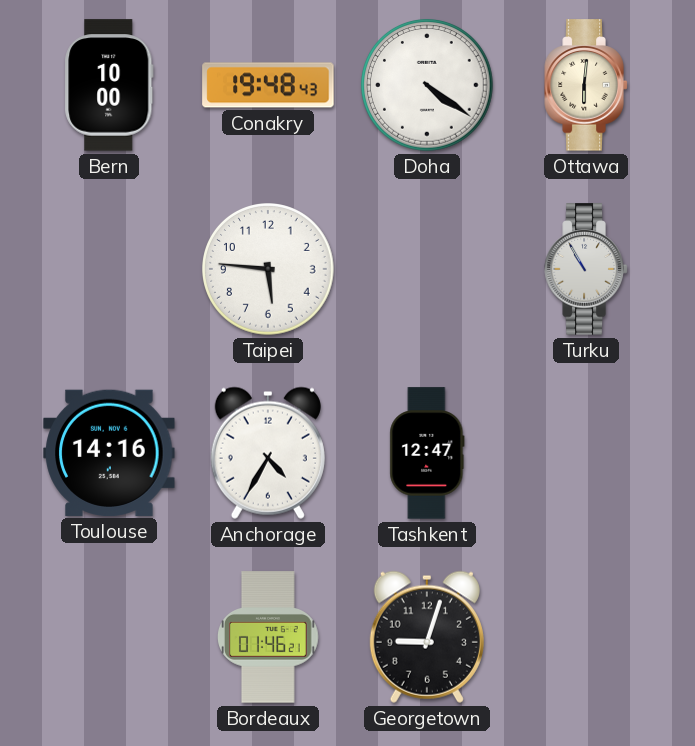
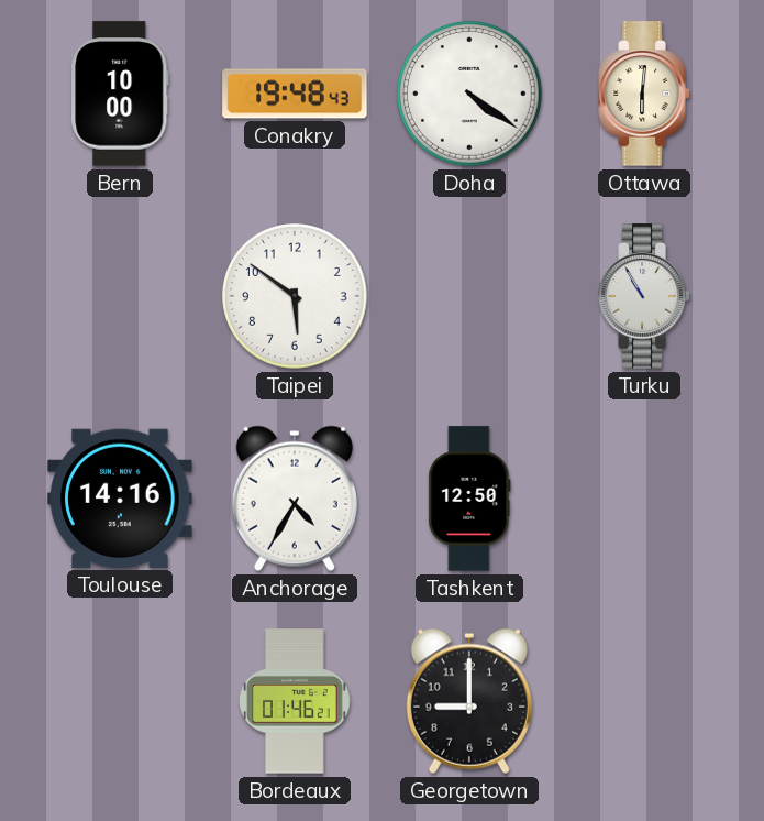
Taipei: 5:46 -> 5:51 (296, 297)
Tashkent: 12:47 -> 12:50 (469, 499)
Georgetown: 9:03 -> 9:00 (469, 701)
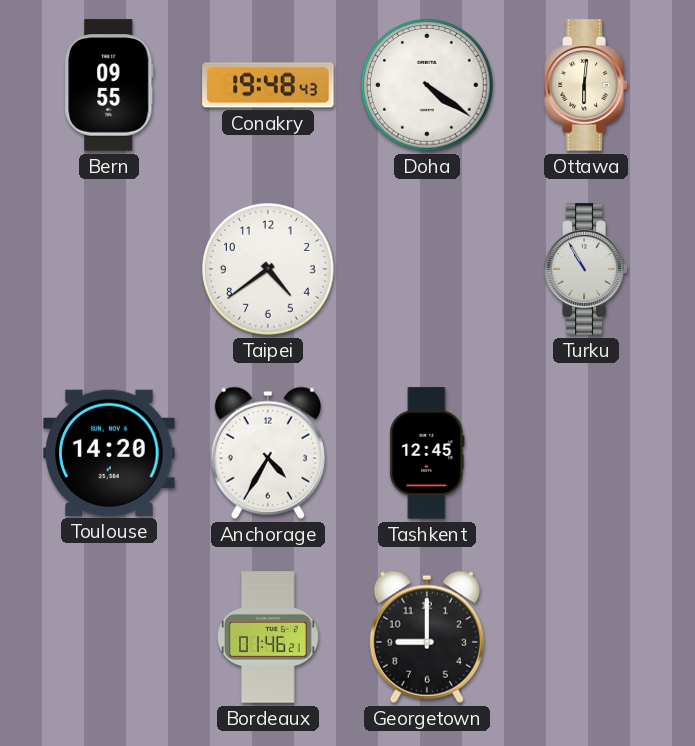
Bern: 10:00 -> 09:55 (109, 85)
Taipei: 5:51 -> 4:39 (269, 270)
Toulouse: 14:16 -> 14:20 (109, 453)
Tashkent: 12:50 -> 12:45 (427, 453)
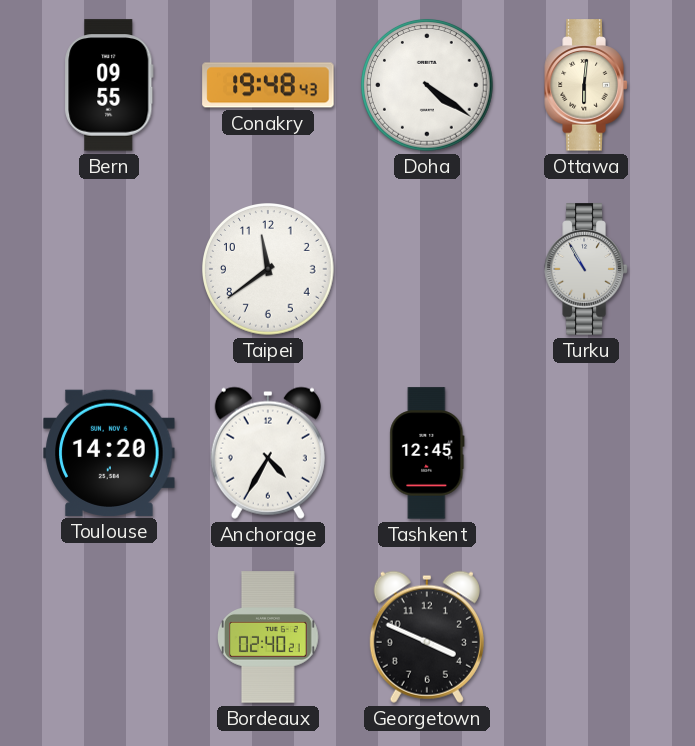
Taipei: 4:39 -> 11:39 (269, 270)
Bordeaux: 01:46 -> 02:40 (269, 637)
Georgetown: 9:00 -> 3:49 (427, 637)
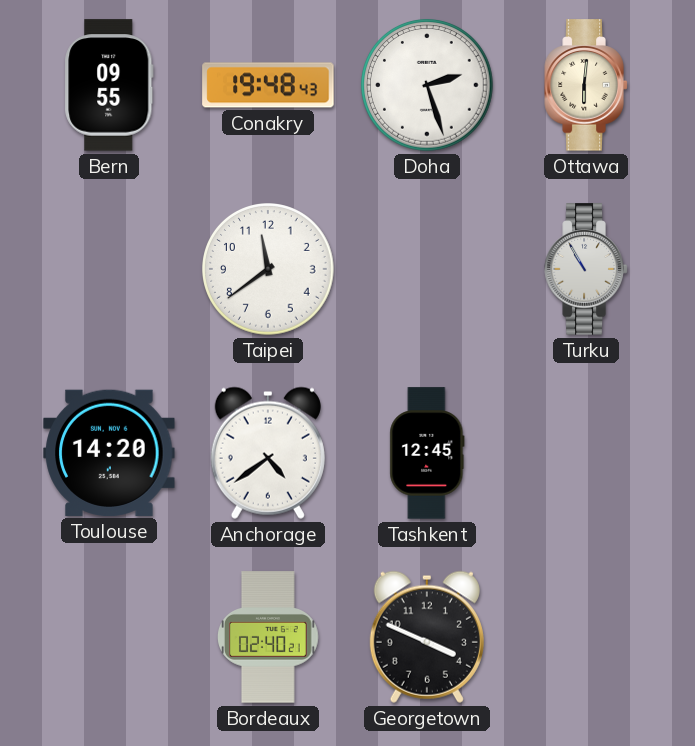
Doha: 4:21 -> 2:27 (428, 86)
Anchorage: 4:35 -> 4:39 (268, 453)
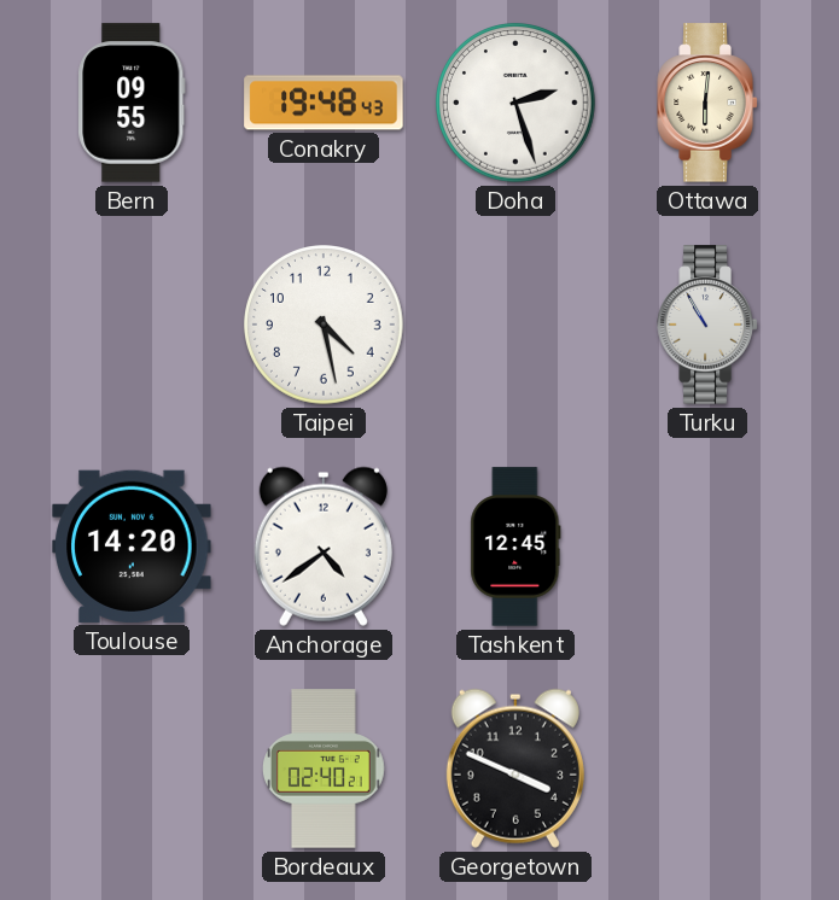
Taipei: 11:39 -> 4:28 (325, 326)
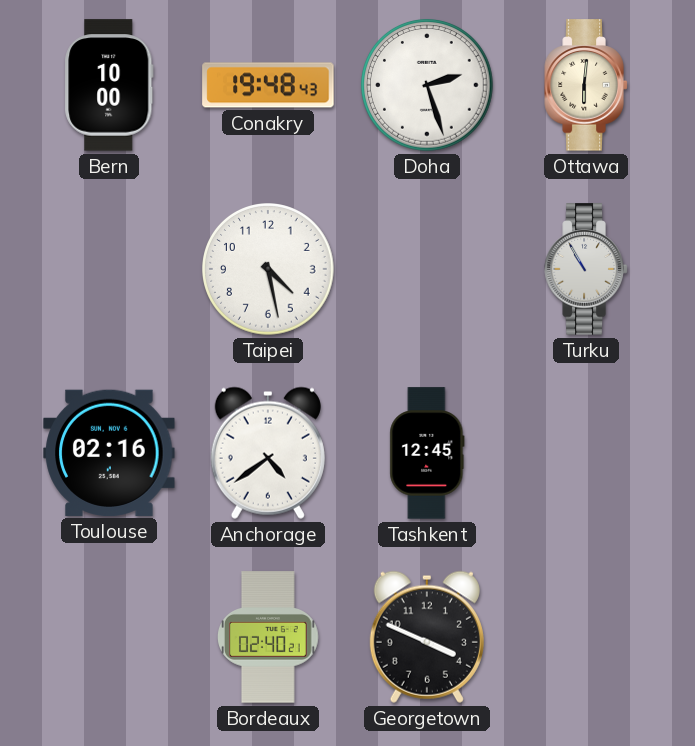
Bern: 09:55 -> 10:00 (109, 85)
Toulouse: 14:20 -> 02:16 (109, 453)
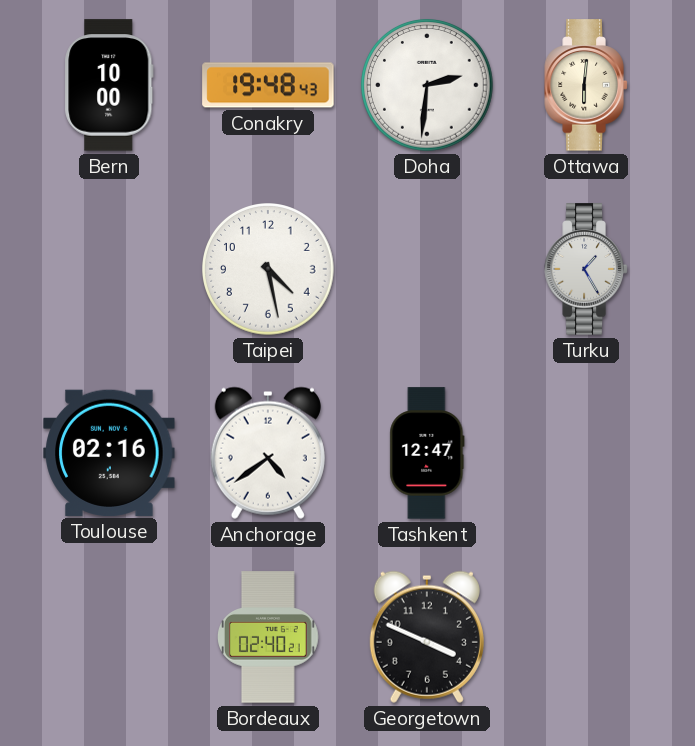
Doha: 2:27 -> 2:31 (428, 86)
Turku: 10:55 -> 1:25 (586, 269)
Tashkent: 12:45 -> 12:47 (427, 453)
